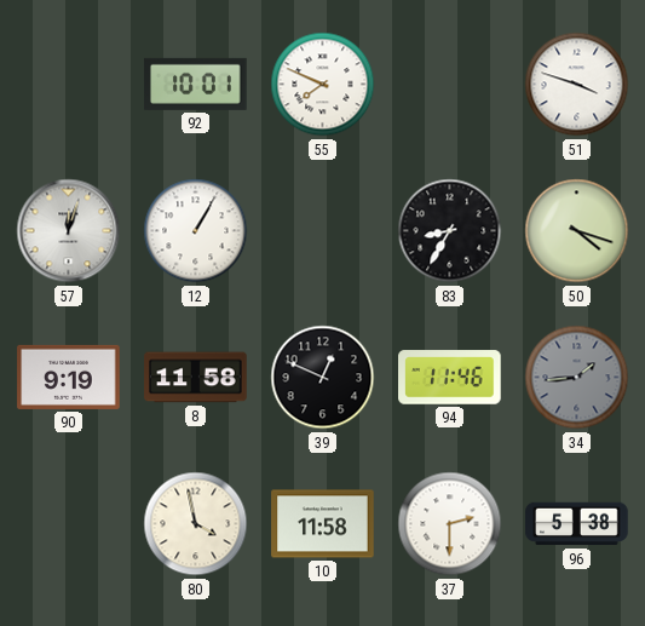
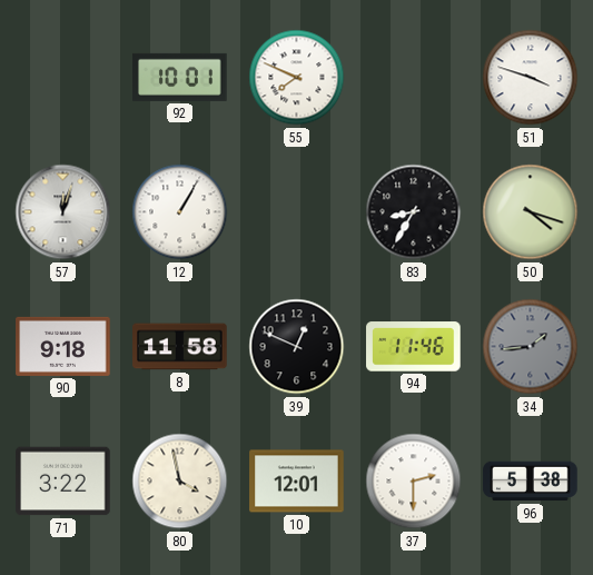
90: 9:19 -> 9:18 (63, 346)
71: none -> 3:22 (63, 482)
10: 11:58 -> 12:01 (297, 482)
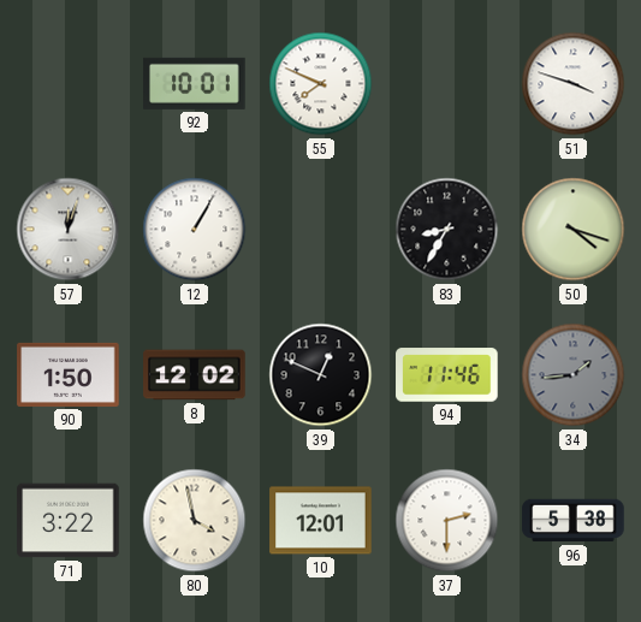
90: 9:18 -> 1:50 (69, 374)
8: 11:58 -> 12:02 (195, 375)
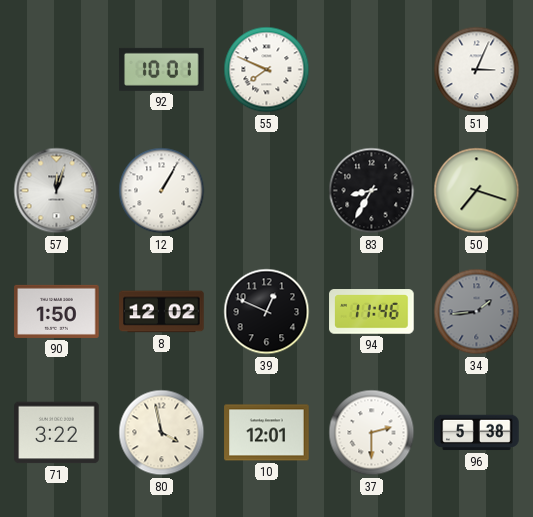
51: 3:48 -> 3:04 (477, 70)
50: 4:18 -> 7:18 (477, 191)
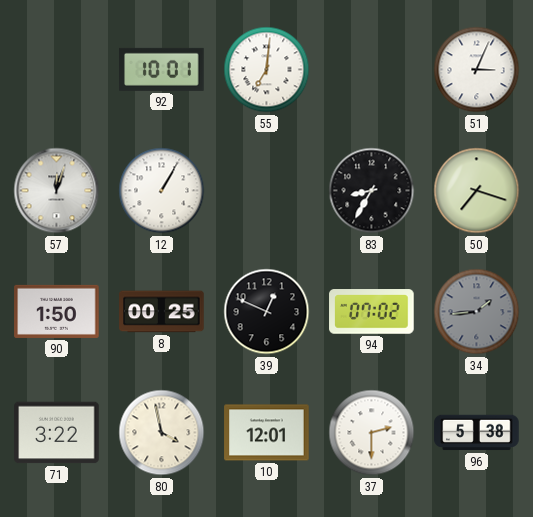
55: 7:49 -> 7:01 (267, 70)
8: 12:02 -> 00:25 (162, 312)
94: 11:46 -> 07:02 (372, 312)
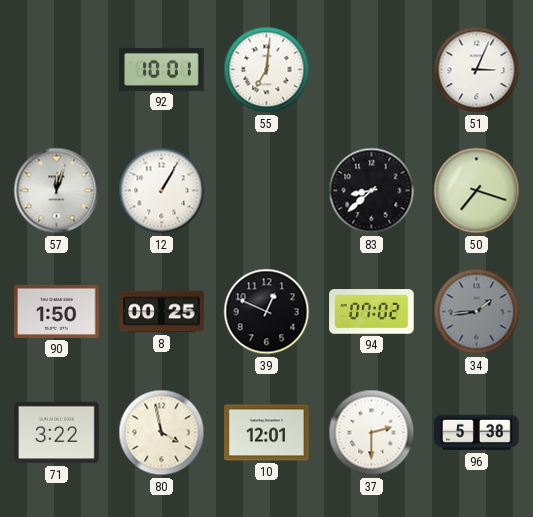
83: 8:35 -> 8:38 (372, 191)
